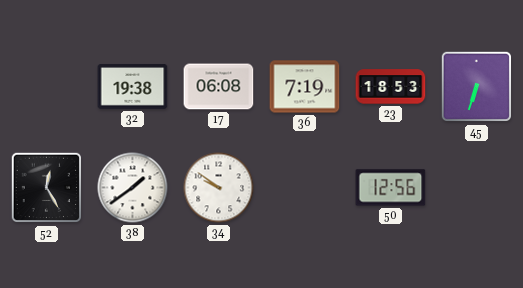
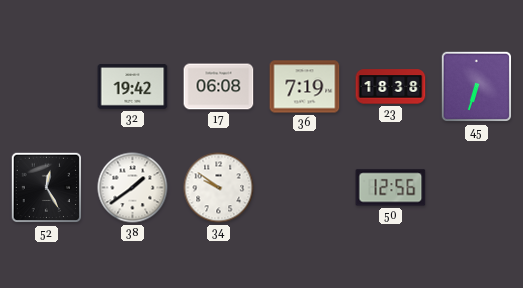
32: 19:38 -> 19:42 (133, 87)
23: 18:53 -> 18:38 (391, 87)
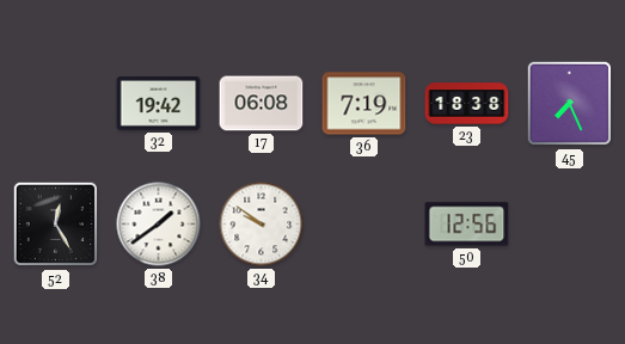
45: 6:33 -> 7:26 (570, 104)
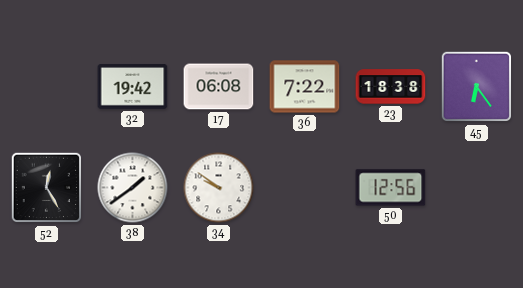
36: 7:19 -> 7:22 (305, 87)
45: 7:26 -> 6:24 (477, 87)
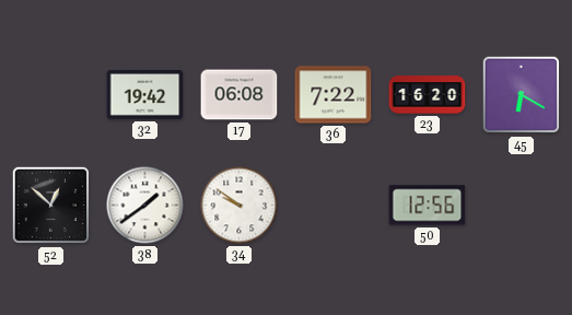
23: 18:38 -> 16:20 (428, 95)
45: 6:24 -> 6:20 (522, 95)
52: 12:25 -> 12:52 (51, 206)
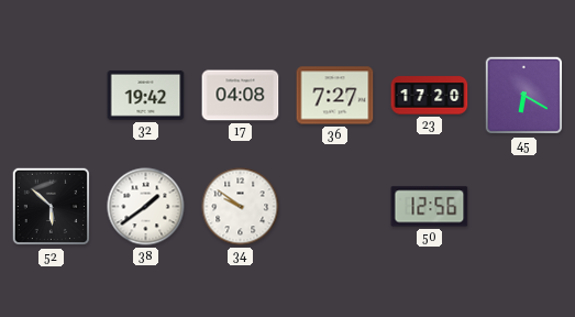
17: 06:08 -> 04:08 (241, 96)
36: 7:22 -> 7:27 (335, 96)
23: 16:20 -> 17:20 (430, 96)
52: 12:52 -> 5:52 (52, 207)
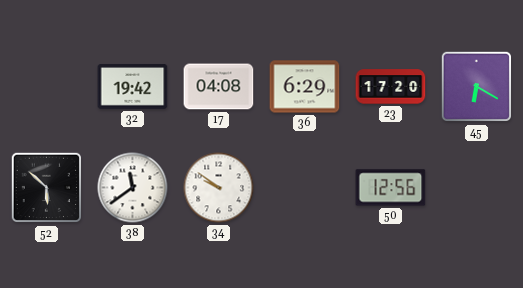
36: 7:27 -> 6:29 (305, 87)
38: 1:39 -> 11:39 (133, 188)
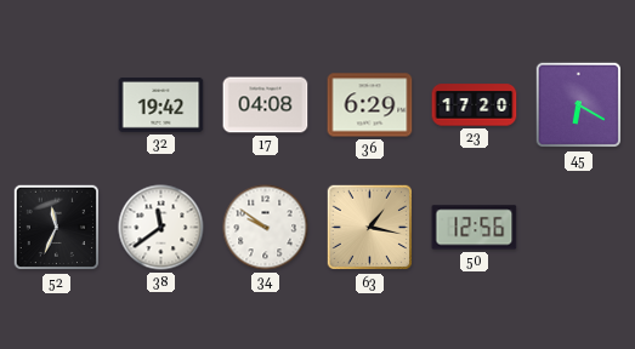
52: 5:52 -> 11:34 (57, 228)
63: none -> 1:17 (370, 228)
